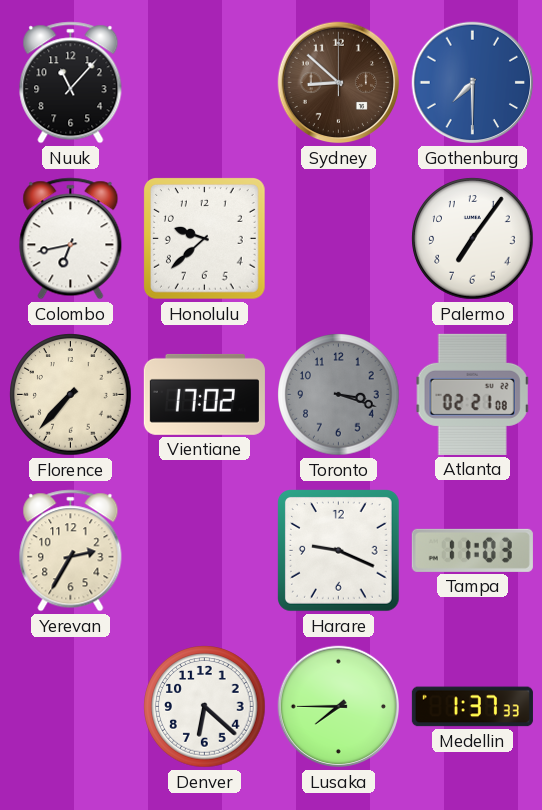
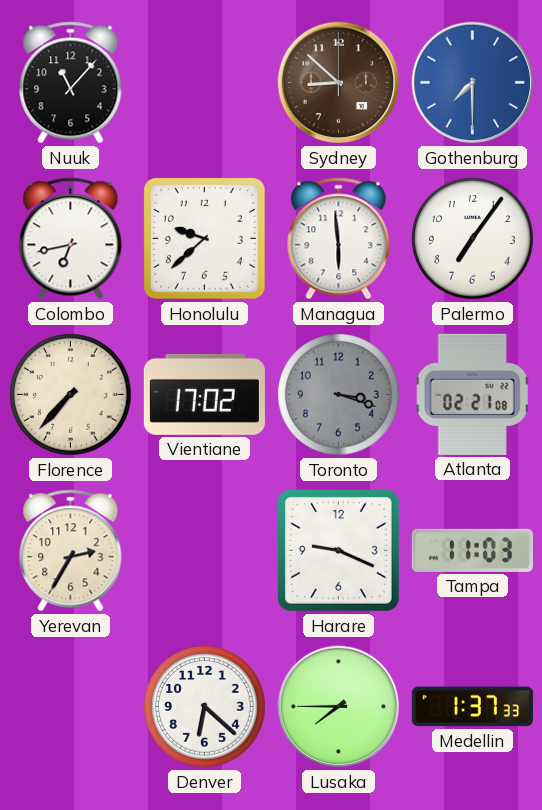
Managua: none -> 5:59 (339, 239)
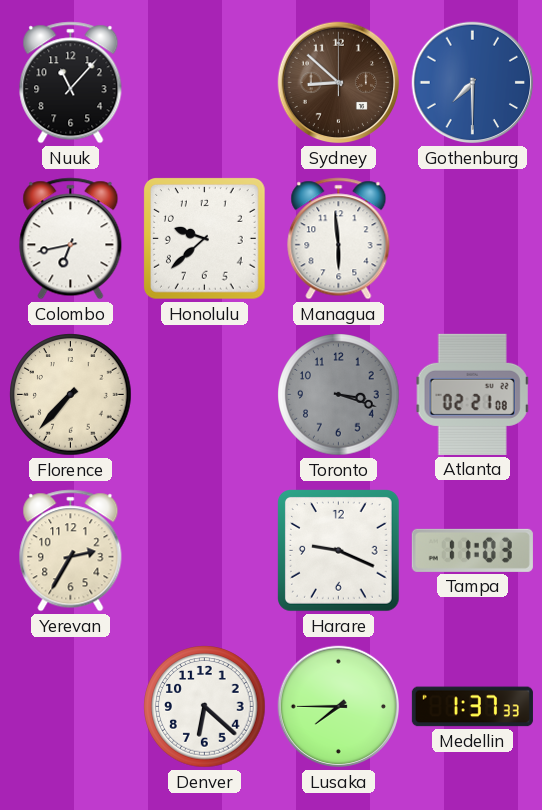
Palermo: 7:06 -> none (473, 239)
Vientiane: 17:02 -> none (204, 394)
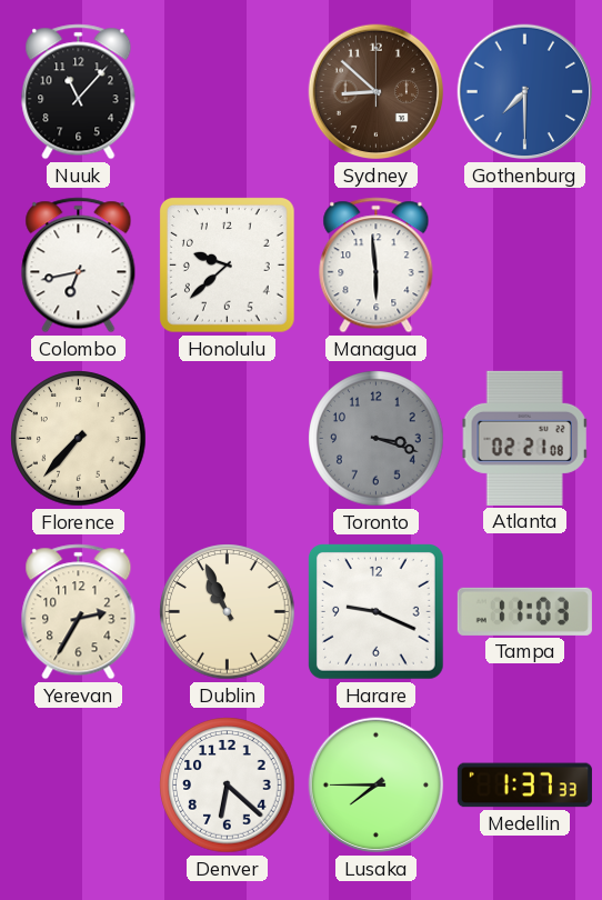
Dublin: none -> 10:56 (228, 612)
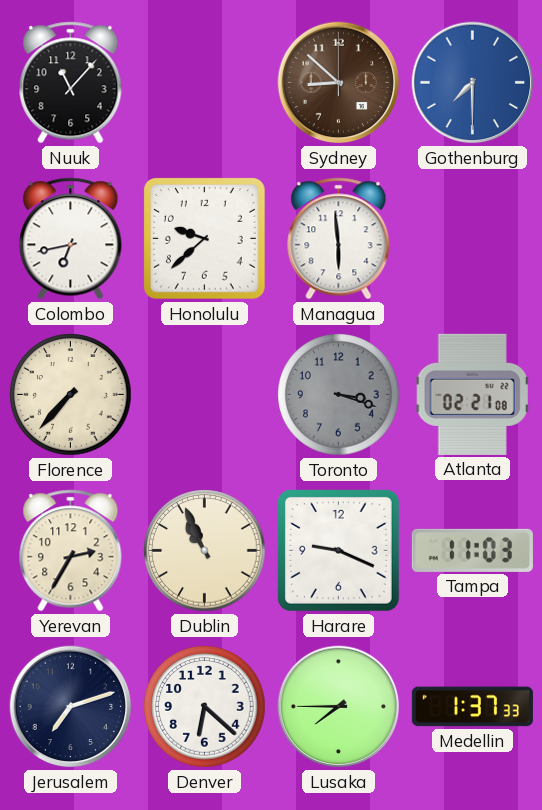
Jerusalem: none -> 7:12 (71, 707)
